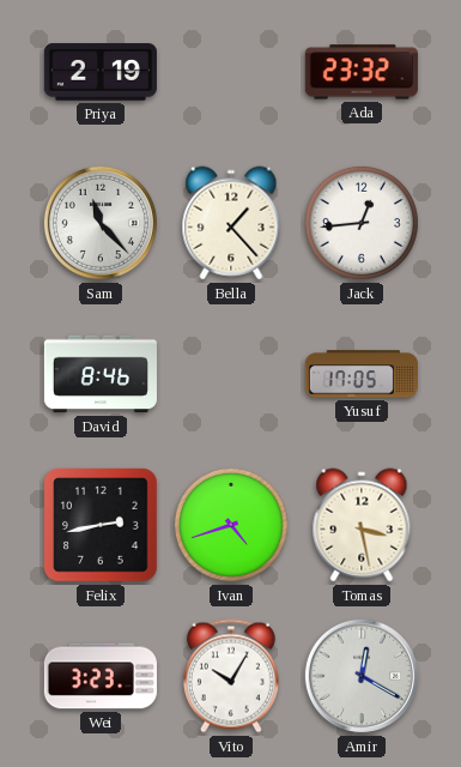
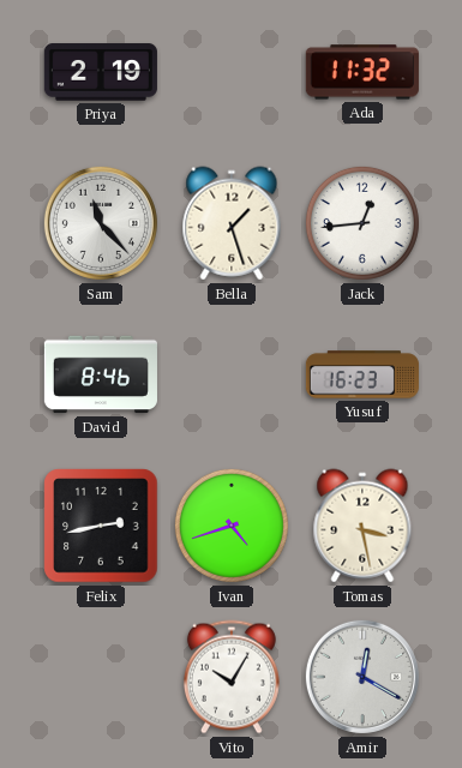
Ada: 23:32 -> 11:32 (362, 72)
Bella: 1:23 -> 1:27 (232, 223)
Yusuf: 17:05 -> 16:23 (362, 374)
Wei: 3:23 -> none (101, 676)
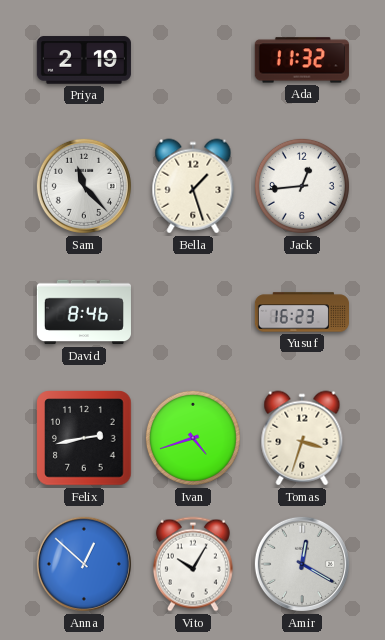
Tomas: 3:28 -> 3:33 (302, 438)
Anna: none -> 12:52 (84, 564)
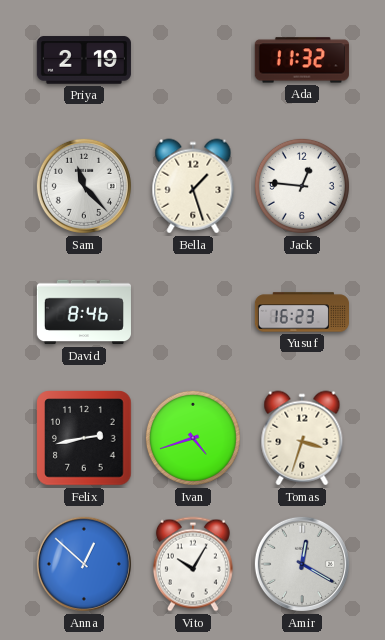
Jack: 12:44 -> 12:46 (302, 186)
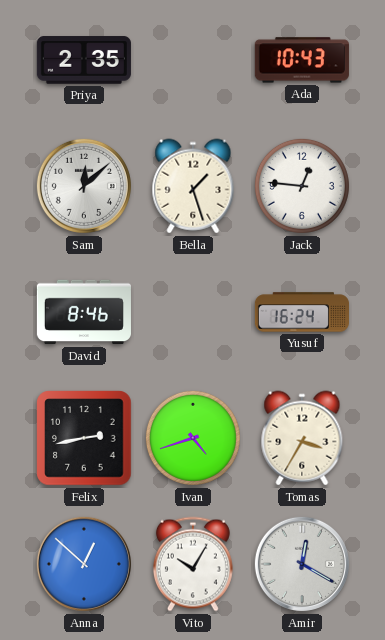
Priya: 2:19 -> 2:35 (84, 60)
Ada: 11:32 -> 10:43 (302, 60)
Sam: 11:23 -> 12:08 (84, 186)
Yusuf: 16:23 -> 16:24 (302, 312)
Tomas: 3:33 -> 3:35 (302, 438)
